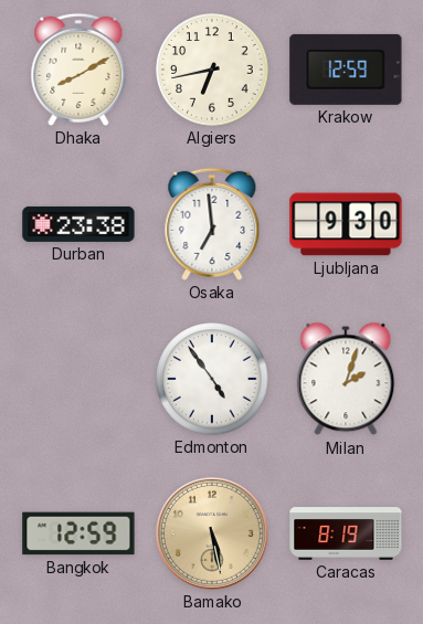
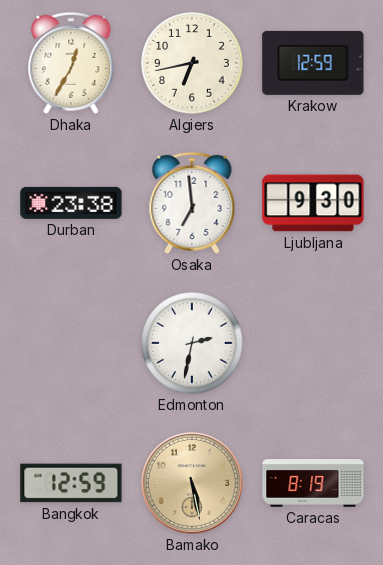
Dhaka: 8:10 -> 12:35 (71, 63)
Edmonton: 4:54 -> 2:32 (192, 343)
Milan: 2:03 -> none (346, 379)
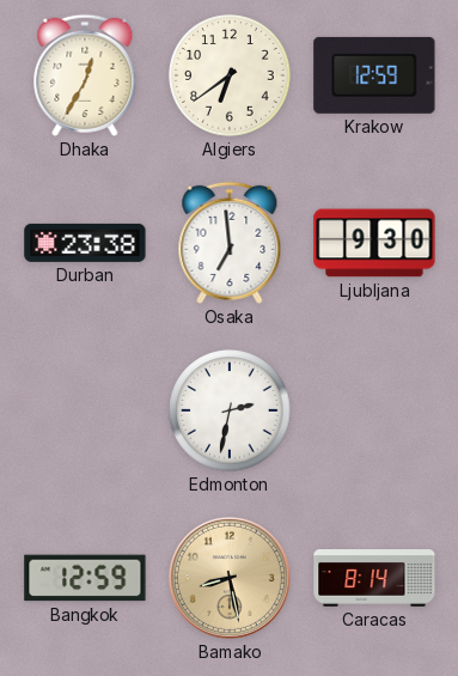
Algiers: 6:43 -> 6:39 (230, 75)
Bamako: 5:28 -> 8:28 (230, 578)
Caracas: 8:19 -> 8:14 (374, 578)
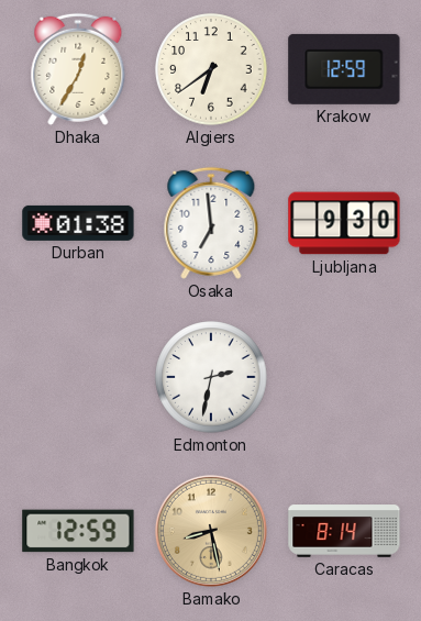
Durban: 23:38 -> 01:38 (78, 223)
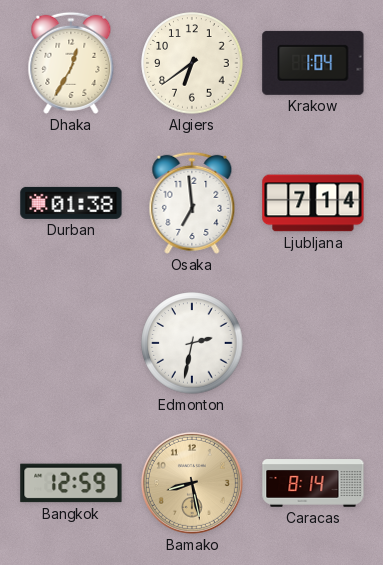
Krakow: 12:59 -> 1:04 (313, 63)
Ljubljana: 9:30 -> 7:14 (313, 203)
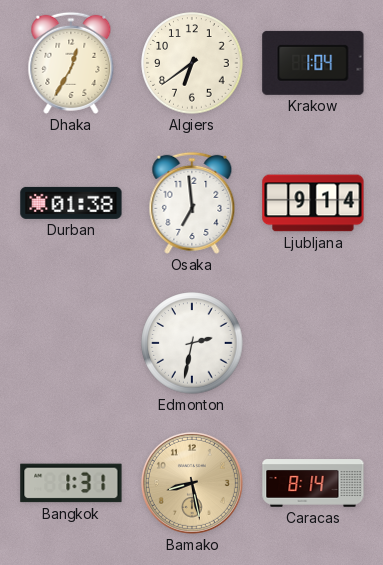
Ljubljana: 7:14 -> 9:14 (313, 203)
Bangkok: 12:59 -> 1:31 (71, 483)
